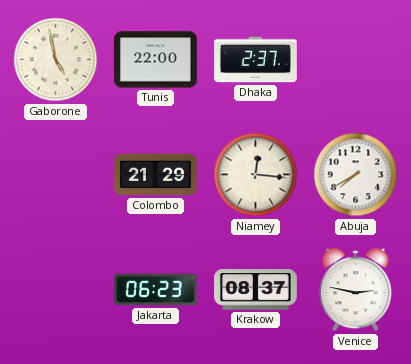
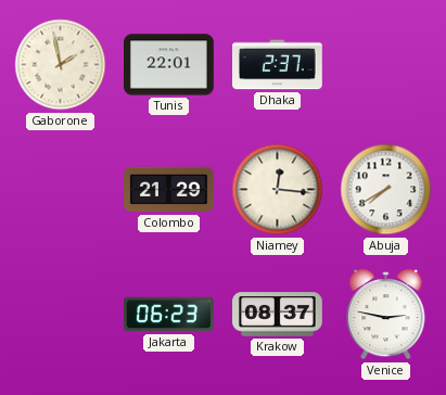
Gaborone: 4:58 -> 1:58 (61, 65)
Tunis: 22:00 -> 22:01 (169, 65)
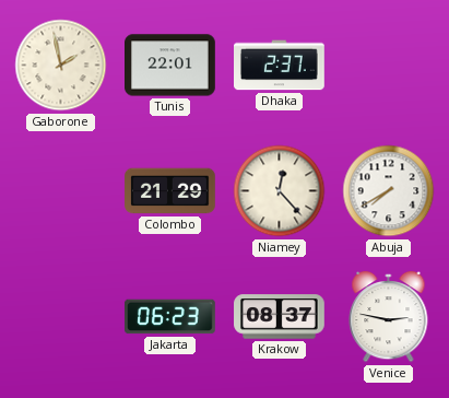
Niamey: 12:16 -> 12:23 (280, 191)
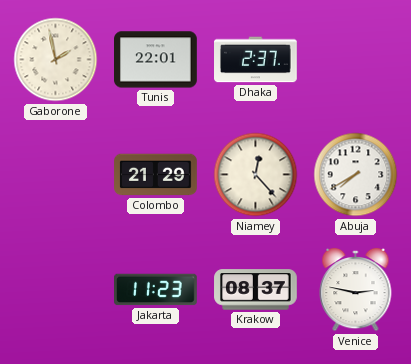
Jakarta: 06:23 -> 11:23 (156, 290)
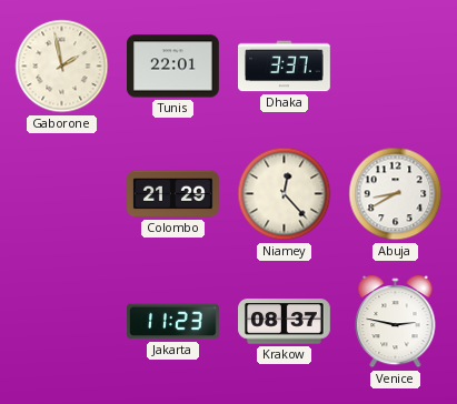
Dhaka: 2:37 -> 3:37 (285, 67)
Abuja: 7:40 -> 8:40 (396, 194)
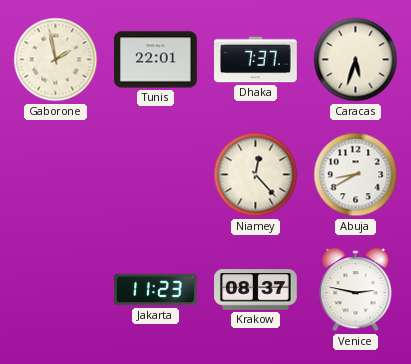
Dhaka: 3:37 -> 7:37 (256, 60)
Caracas: none -> 5:33 (356, 60)
Colombo: 21:29 -> none (173, 194)
